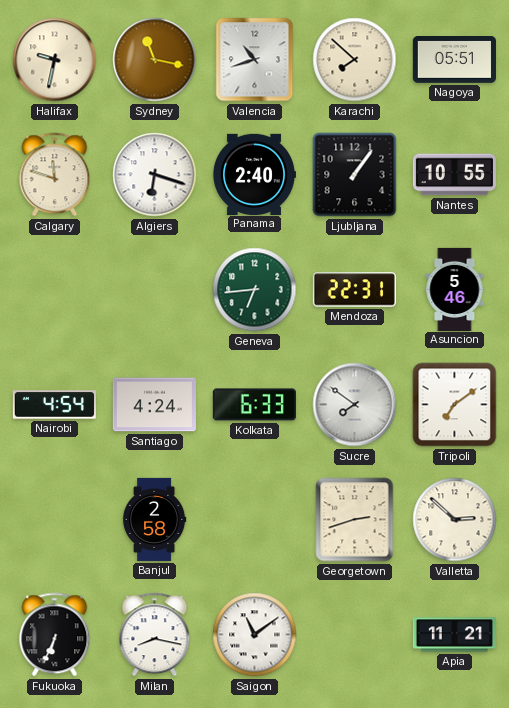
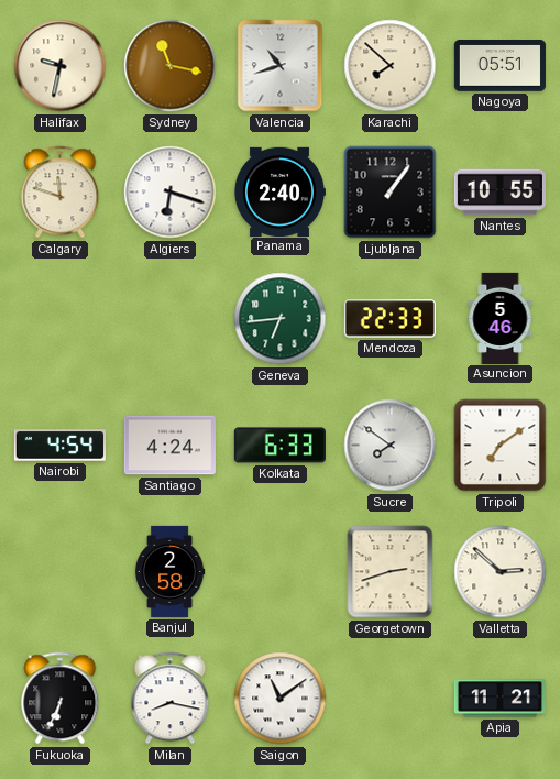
Mendoza: 22:31 -> 22:33 (389, 319)
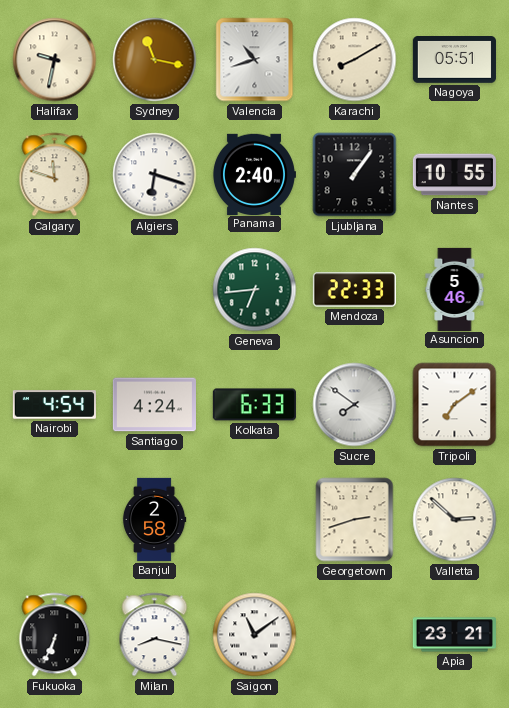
Karachi: 7:52 -> 8:10 (355, 60)
Apia: 11:21 -> 23:21 (454, 635)
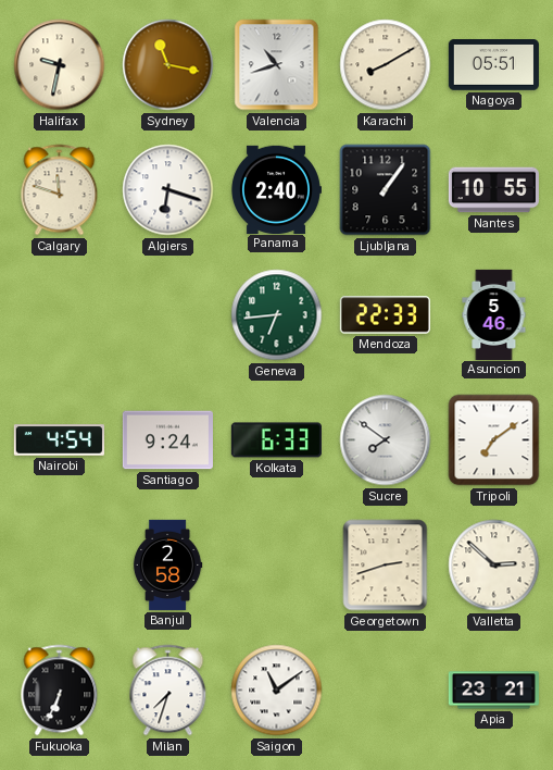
Santiago: 4:24 -> 9:24 (167, 440)
Milan: 8:17 -> 7:33 (168, 691)
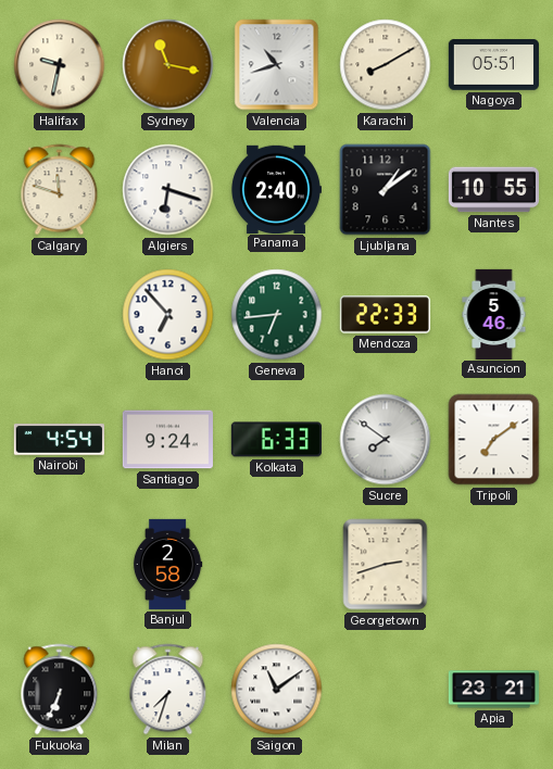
Ljubljana: 1:06 -> 1:09 (386, 190)
Hanoi: none -> 6:53 (168, 315)
Valletta: 2:52 -> none (494, 566)
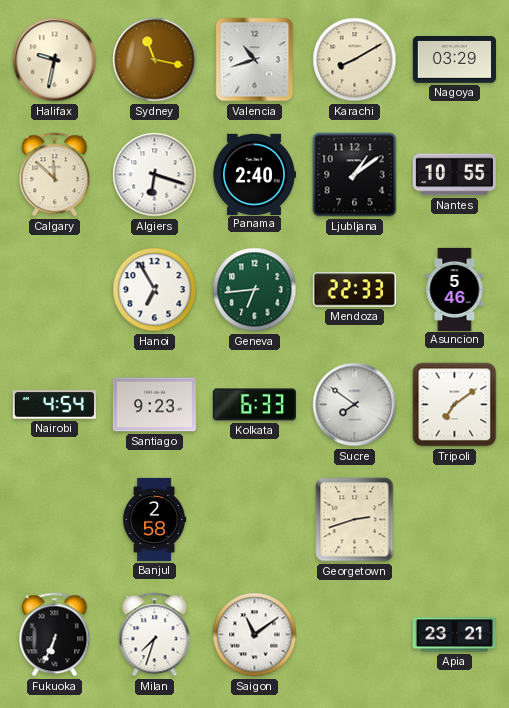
Nagoya: 05:51 -> 03:29 (454, 60)
Calgary: 11:48 -> 11:52 (55, 175)
Hanoi: 6:53 -> 6:55 (155, 290)
Santiago: 9:24 -> 9:23 (154, 405)
